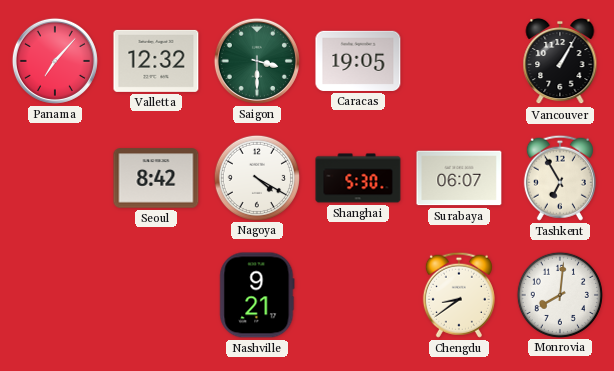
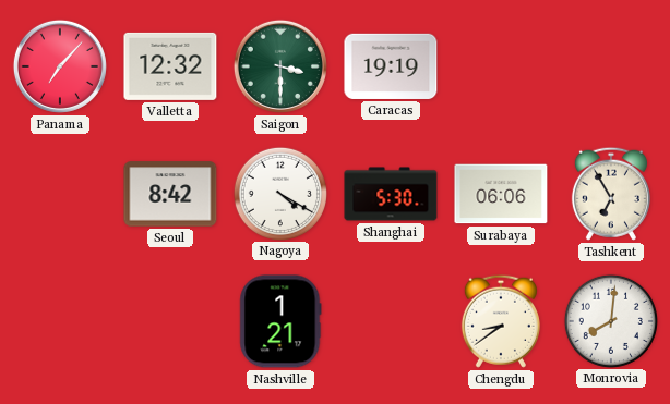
Caracas: 19:05 -> 19:19 (391, 66)
Vancouver: 1:05 -> none (560, 61)
Surabaya: 06:07 -> 06:06 (501, 194)
Nashville: 9:21 -> 1:21 (280, 321)
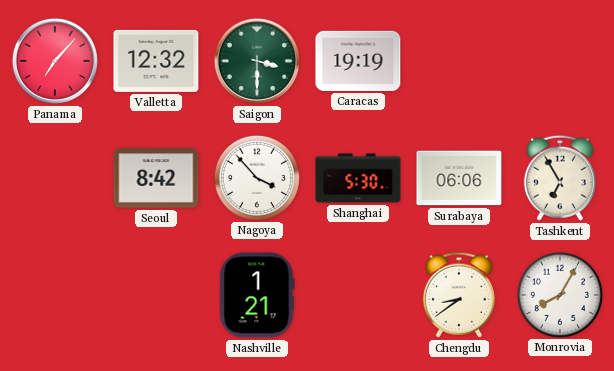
Nagoya: 4:20 -> 3:53 (256, 177)
Monrovia: 8:01 -> 8:05 (559, 294)
